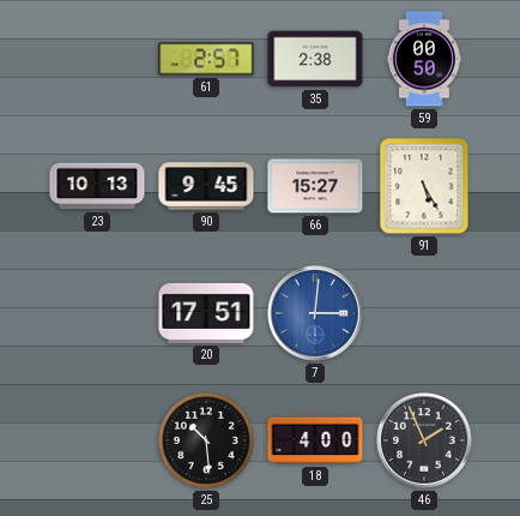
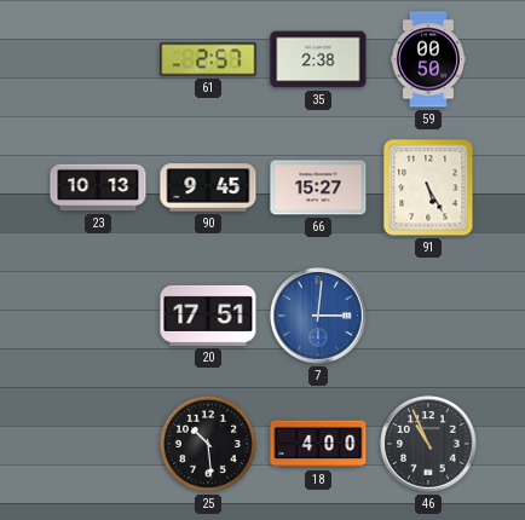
46: 1:56 -> 10:56 (428, 444)
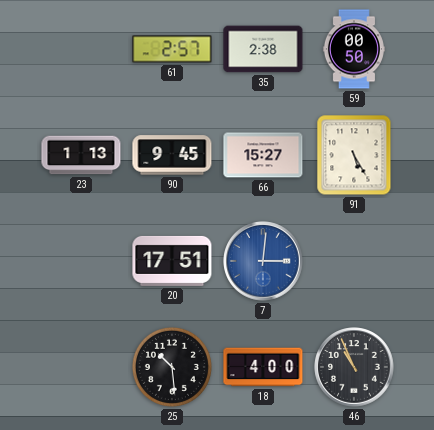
23: 10:13 -> 1:13 (81, 155)
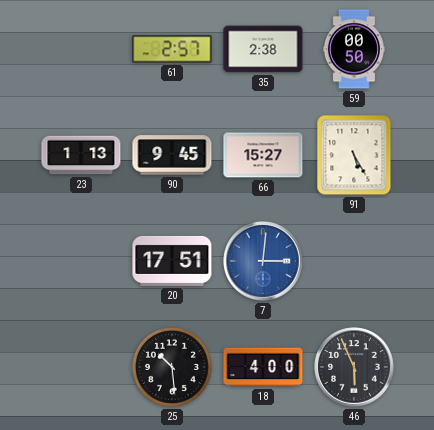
46: 10:56 -> 5:56 (354, 367)
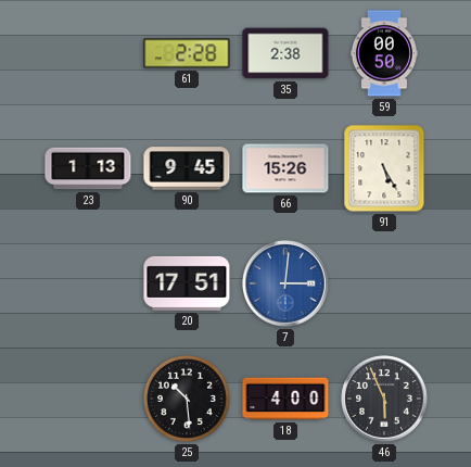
61: 2:57 -> 2:28 (187, 53)
66: 15:27 -> 15:26 (285, 168)
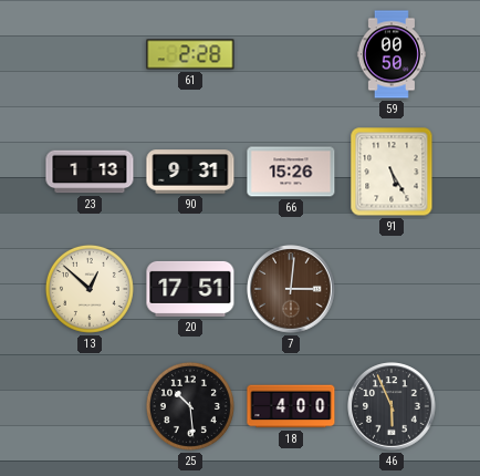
35: 2:38 -> none (285, 53)
90: 9:45 -> 9:31 (190, 172)
13: none -> 12:52 (90, 289)
7 dial: blue -> brown (291, 289)
